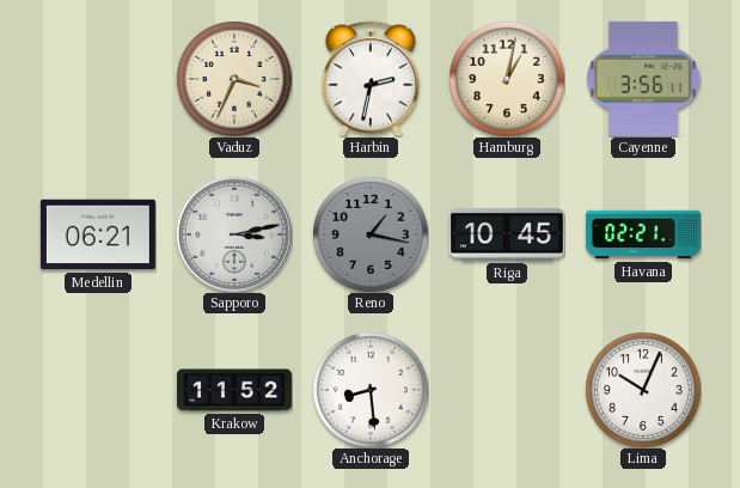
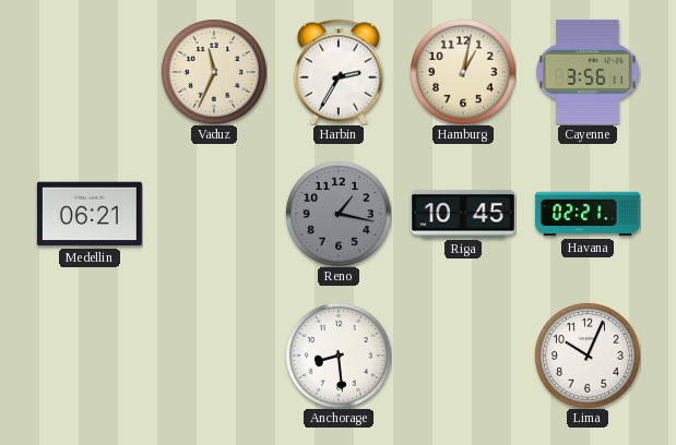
Vaduz: 3:34 -> 11:34 (214, 72)
Harbin: 2:32 -> 2:35 (339, 72)
Sapporo: 3:13 -> none (234, 234)
Krakow: 11:52 -> none (234, 390)
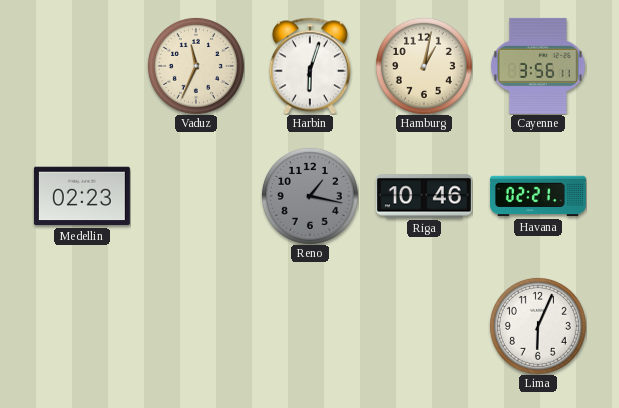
Harbin: 2:35 -> 6:03 (310, 66)
Medellin: 06:21 -> 02:23 (82, 196)
Riga: 10:45 -> 10:46 (424, 196)
Anchorage: 8:29 -> none (339, 356)
Lima: 10:04 -> 6:04 (538, 326)
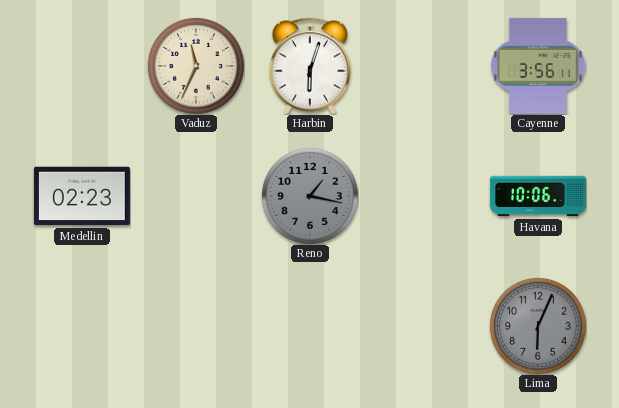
Hamburg: 1:02 -> none (424, 66)
Riga: 10:46 -> none (424, 196)
Havana: 02:21 -> 10:06 (538, 196)
Lima dial: white -> grey (538, 326)
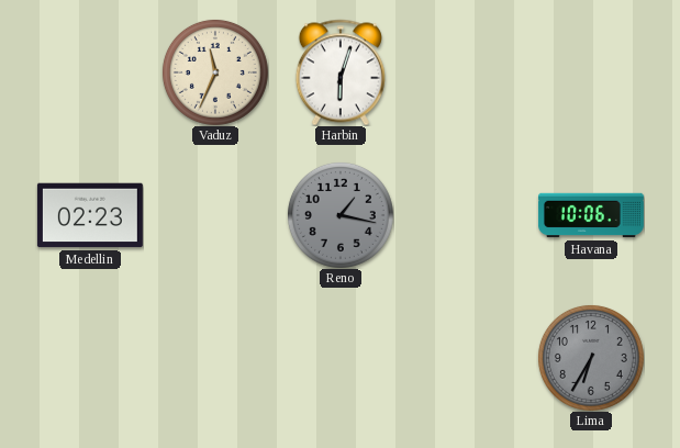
Cayenne: 3:56 -> none (538, 66)
Lima: 6:04 -> 6:35 (591, 358)
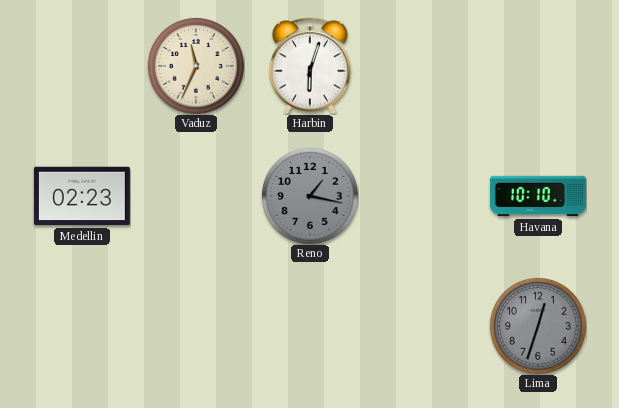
Havana: 10:06 -> 10:10 (538, 196)
Lima: 6:35 -> 12:33 (538, 326)
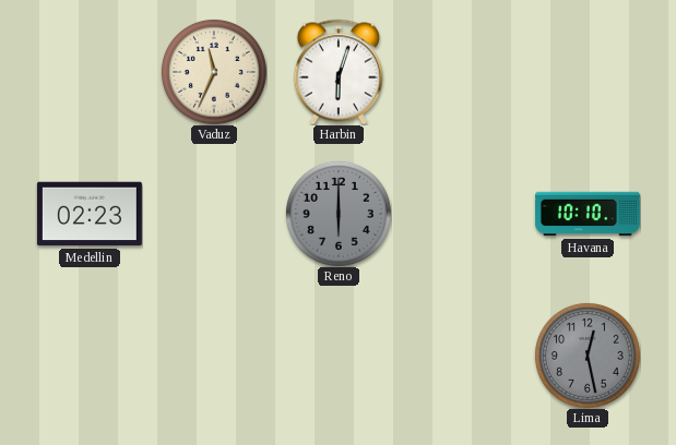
Reno: 1:17 -> 6:00 (339, 214)
Lima: 12:33 -> 12:28 (588, 356)
